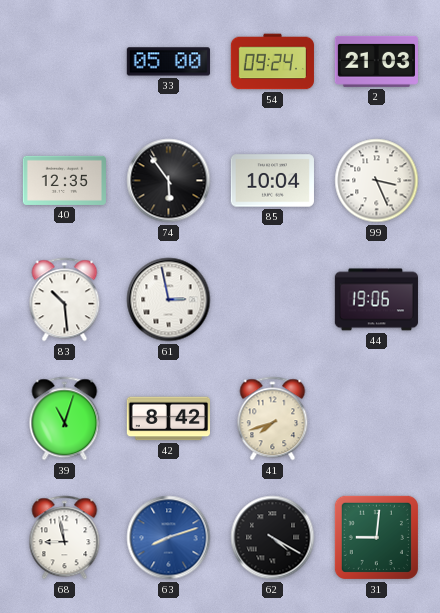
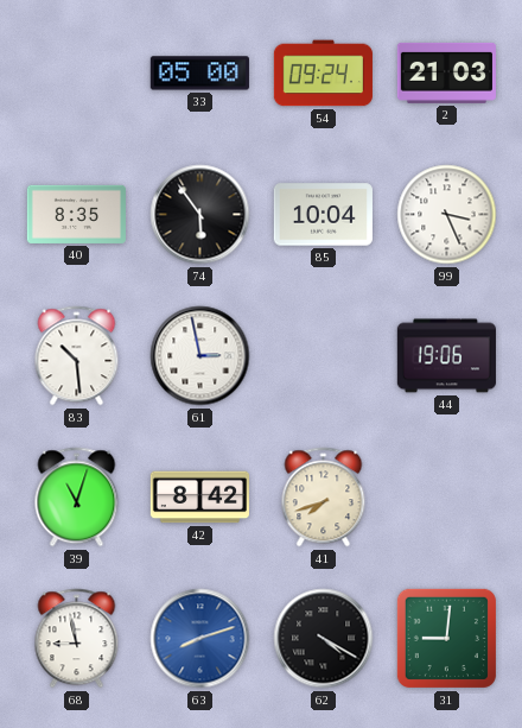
40: 12:35 -> 8:35 (76, 214)
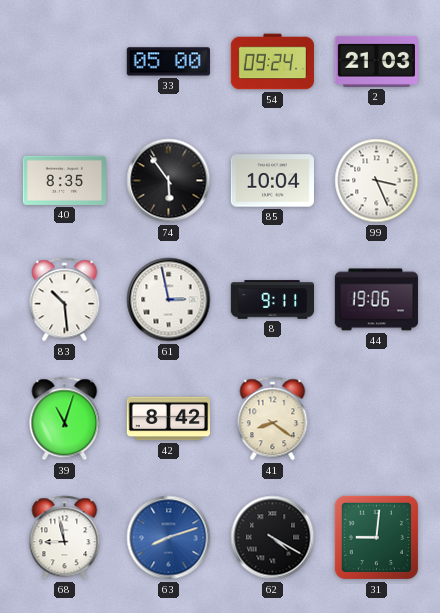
8: none -> 9:11 (272, 300)
41: 7:42 -> 8:21 (273, 419)
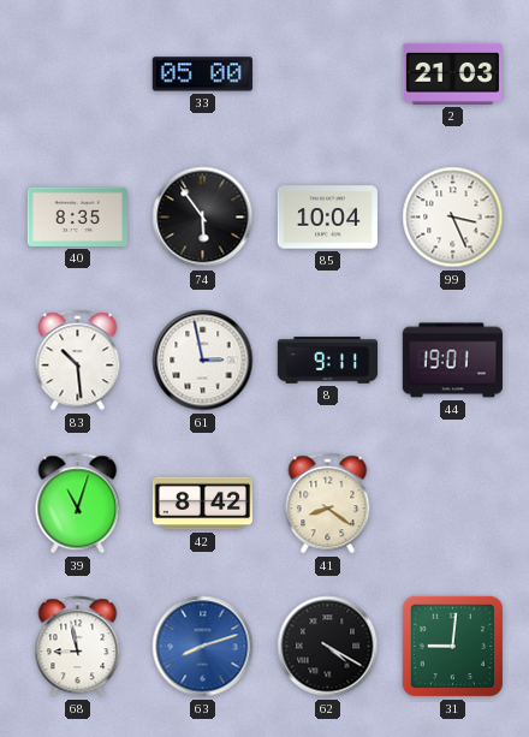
54: 09:24 -> none (272, 62)
44: 19:06 -> 19:01 (452, 361)
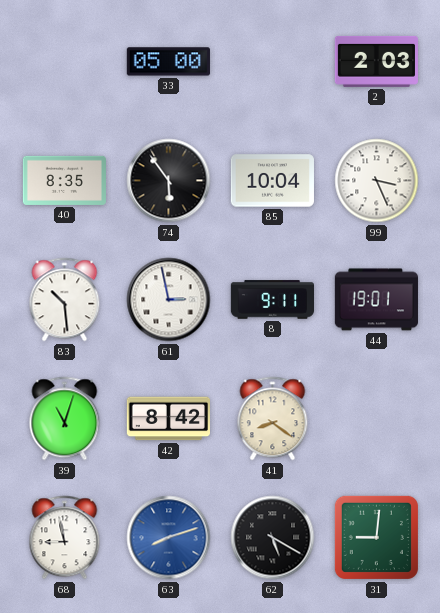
2: 21:03 -> 2:03 (376, 61)
62: 4:20 -> 5:20 (273, 538)
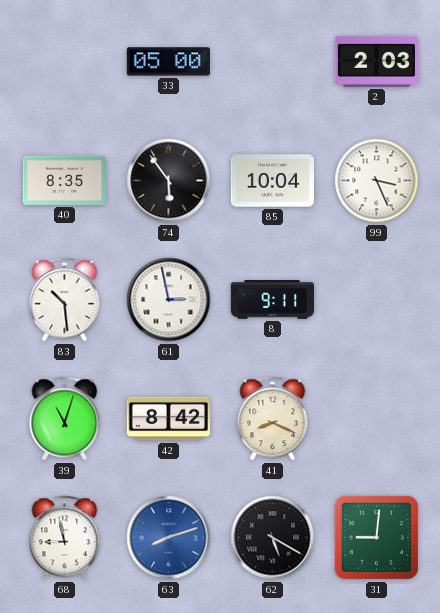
44: 19:01 -> none (376, 300)
41: 8:21 -> 8:19 (273, 419)
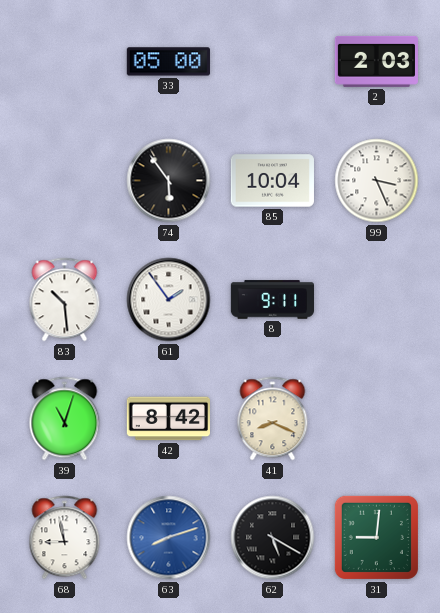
40: 8:35 -> none (64, 180)
61: 2:58 -> 1:54 (169, 300)
